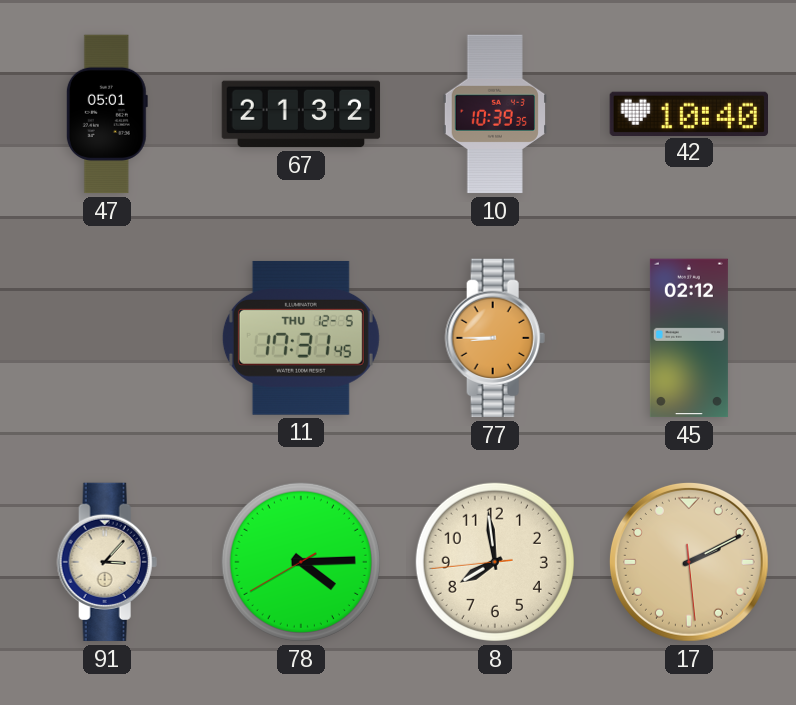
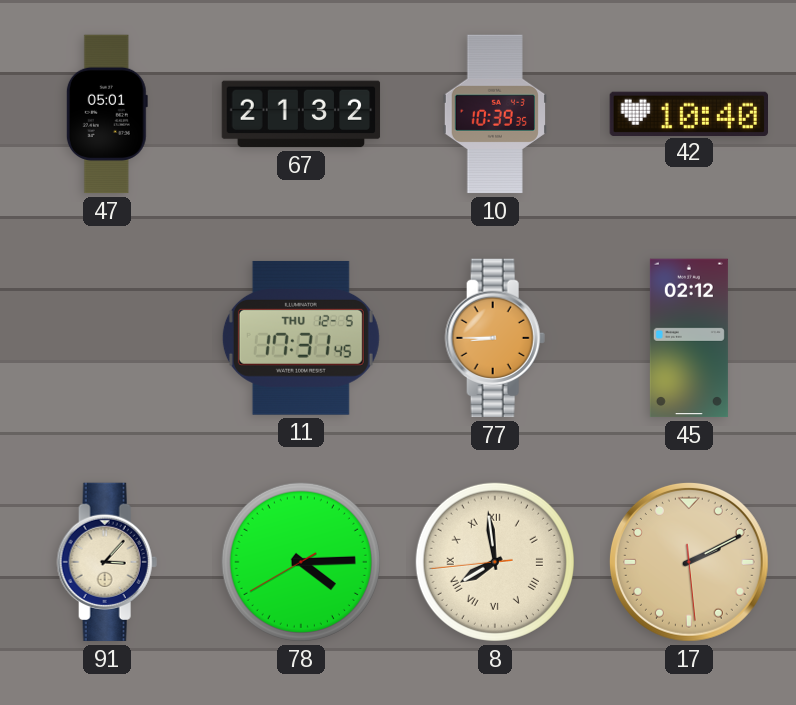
8 numerals: Arabic -> Roman (495, 562)
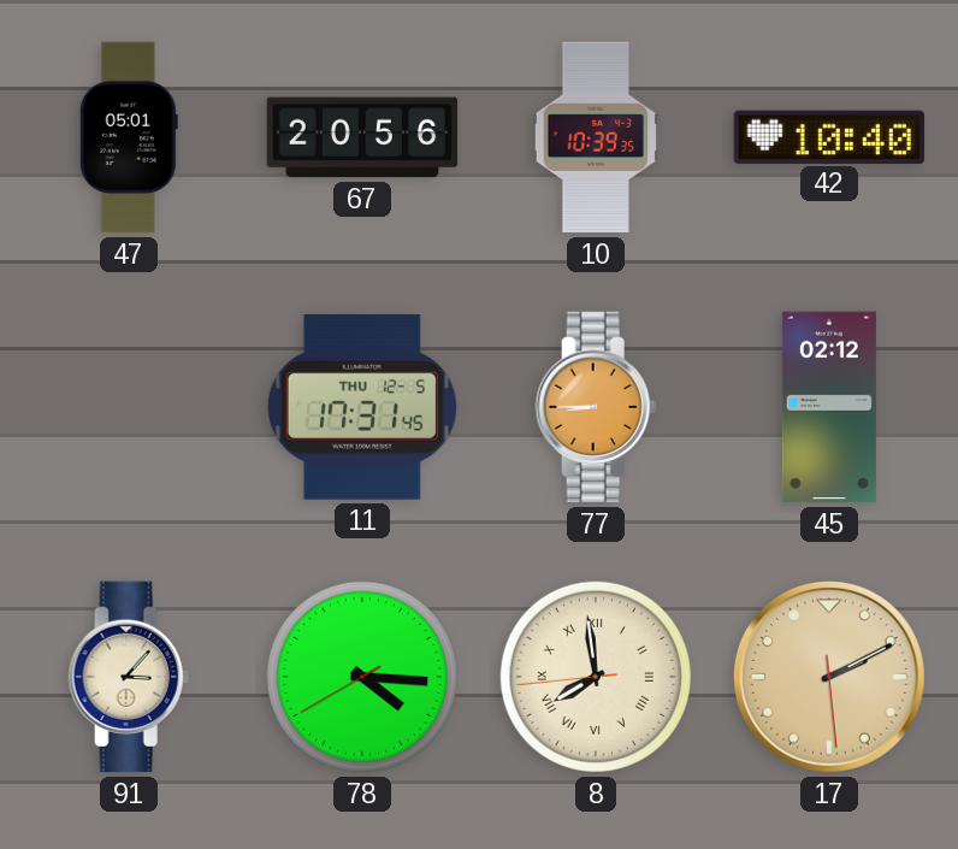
67: 21:32 -> 20:56 (362, 137)
78: 4:14 -> 4:15 (362, 677)
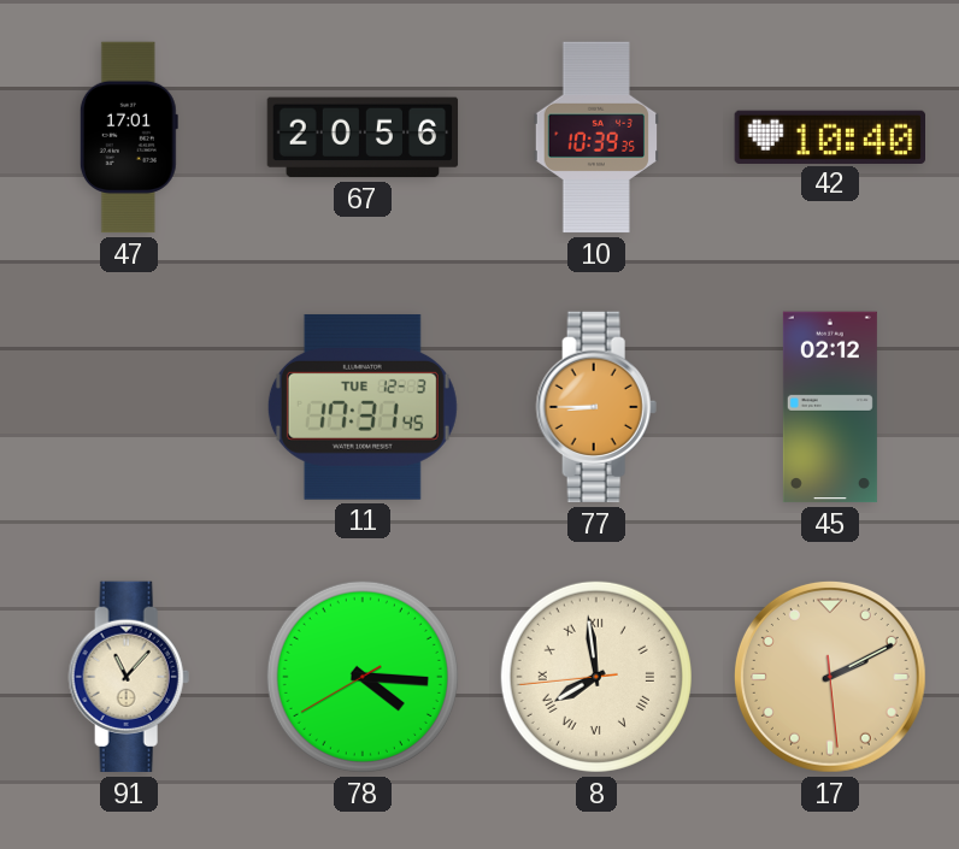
47: 05:01 -> 17:01 (129, 137)
11 date: THU 12-5 -> TUE 12-3 (363, 407)
91: 3:07 -> 11:07 (129, 677)
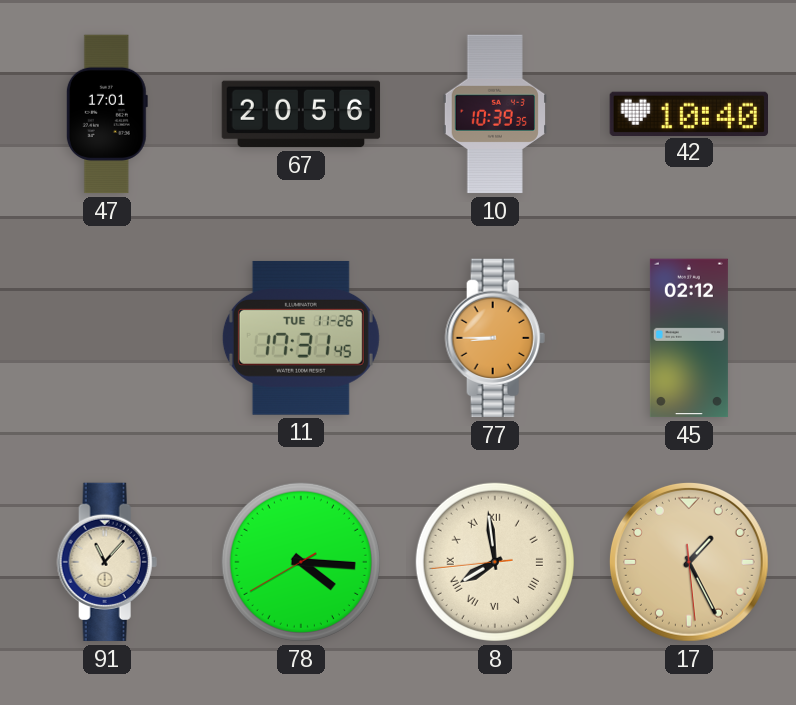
11 date: TUE 12-3 -> TUE 11-26 (301, 338)
17: 2:10 -> 1:25 (689, 562)
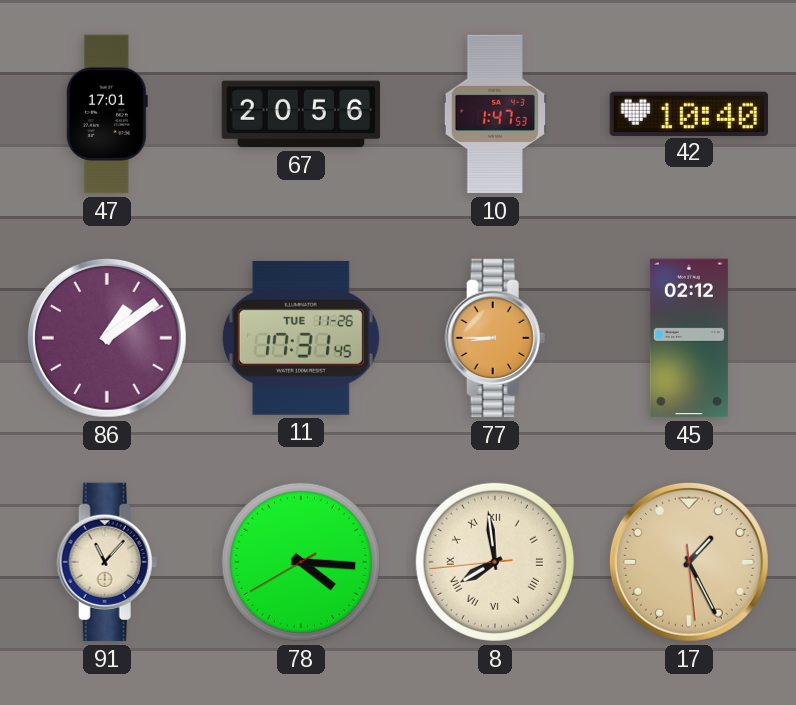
10: 10:39 -> 1:47 (494, 114)
86: none -> 1:09 (107, 338)
